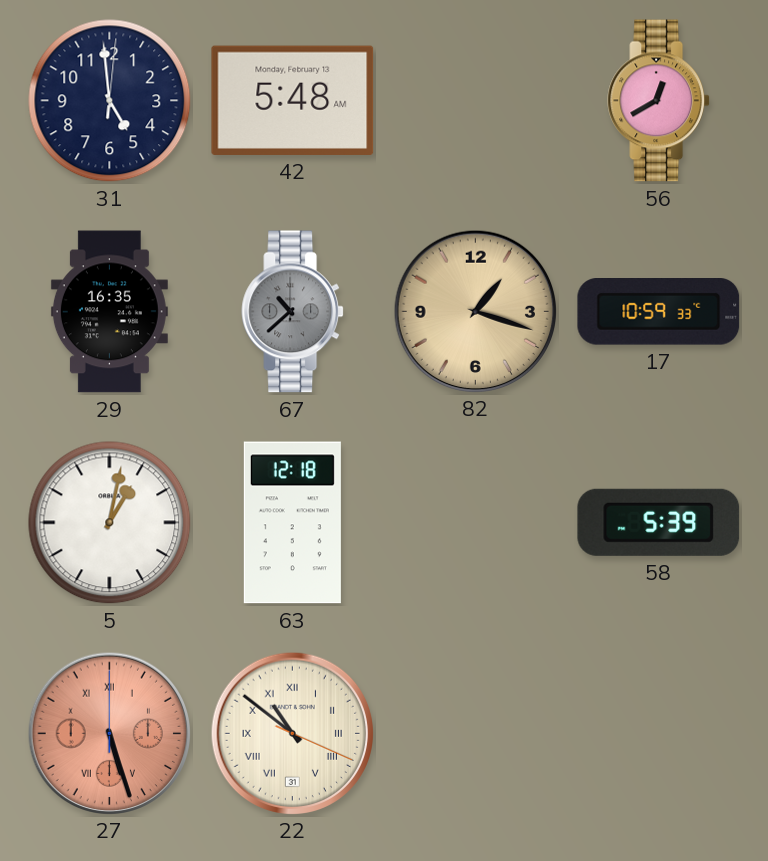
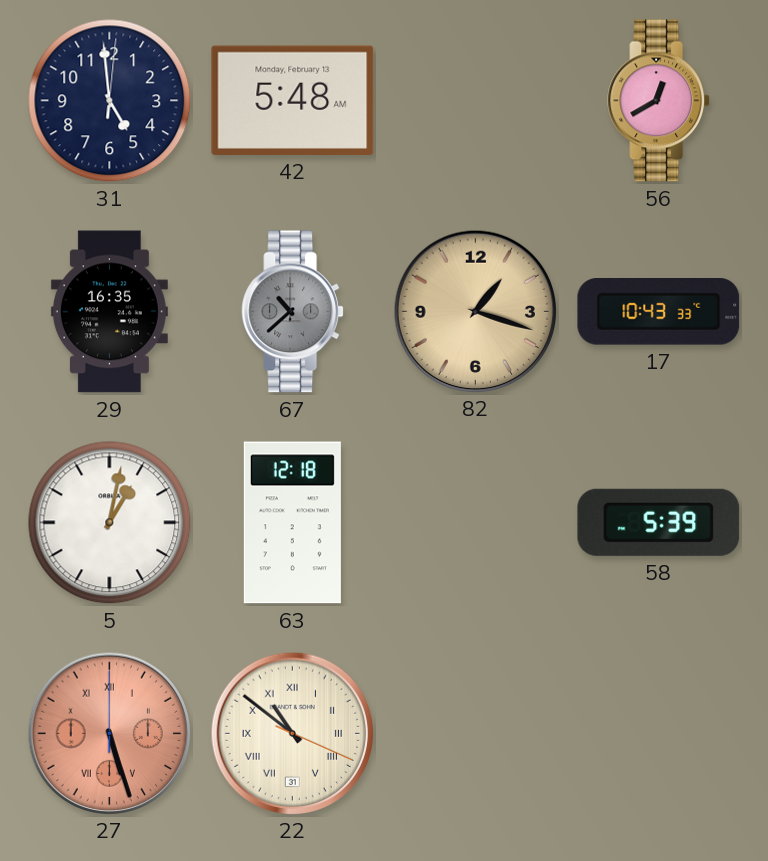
17: 10:59 -> 10:43 (659, 312)
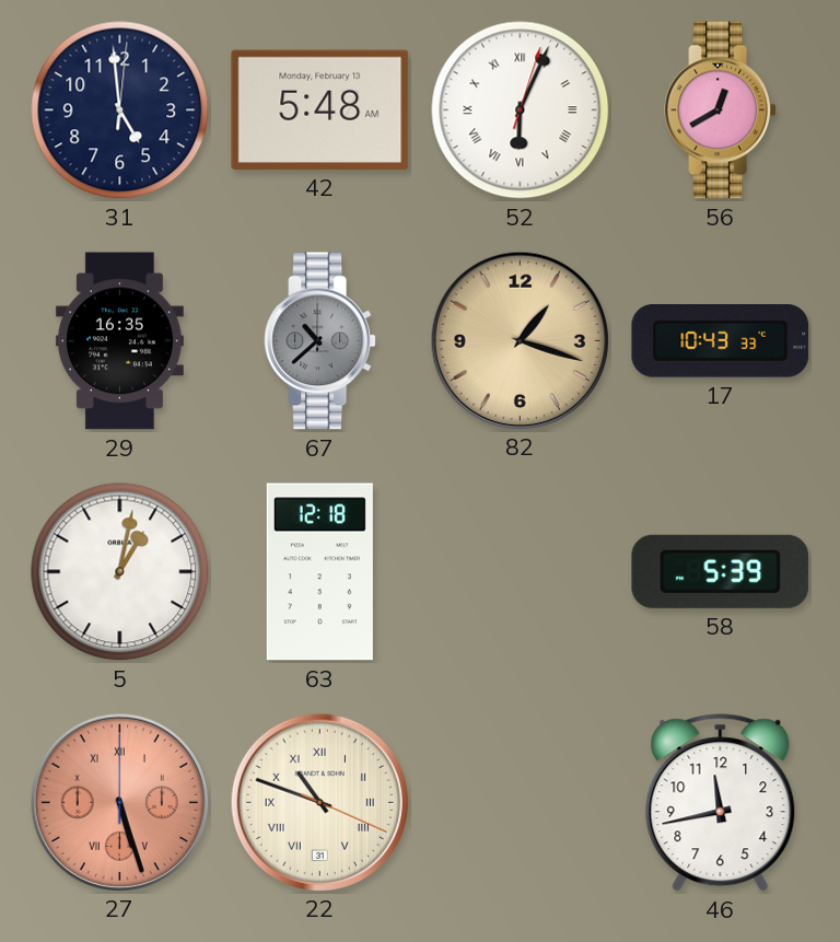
52: none -> 6:04 (521, 111)
22: 10:51 -> 10:48 (319, 802)
46: none -> 11:43 (721, 803)
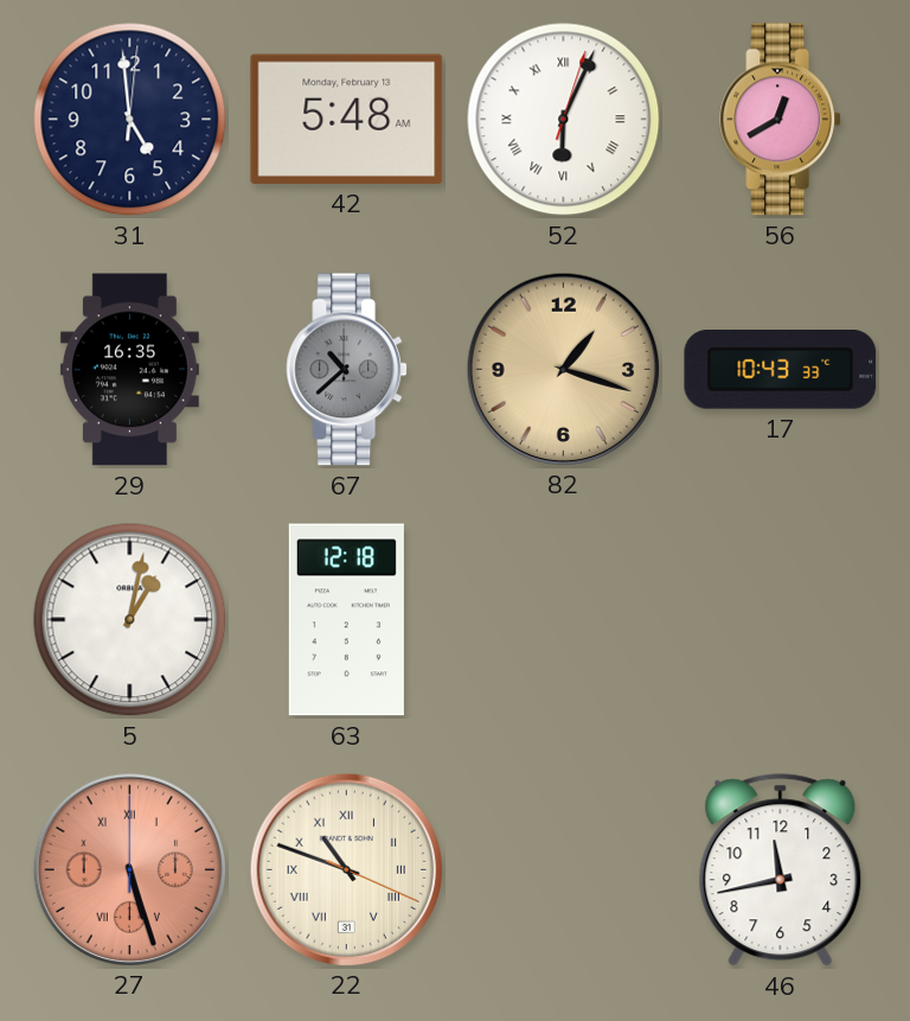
58: 5:39 -> none (721, 571)
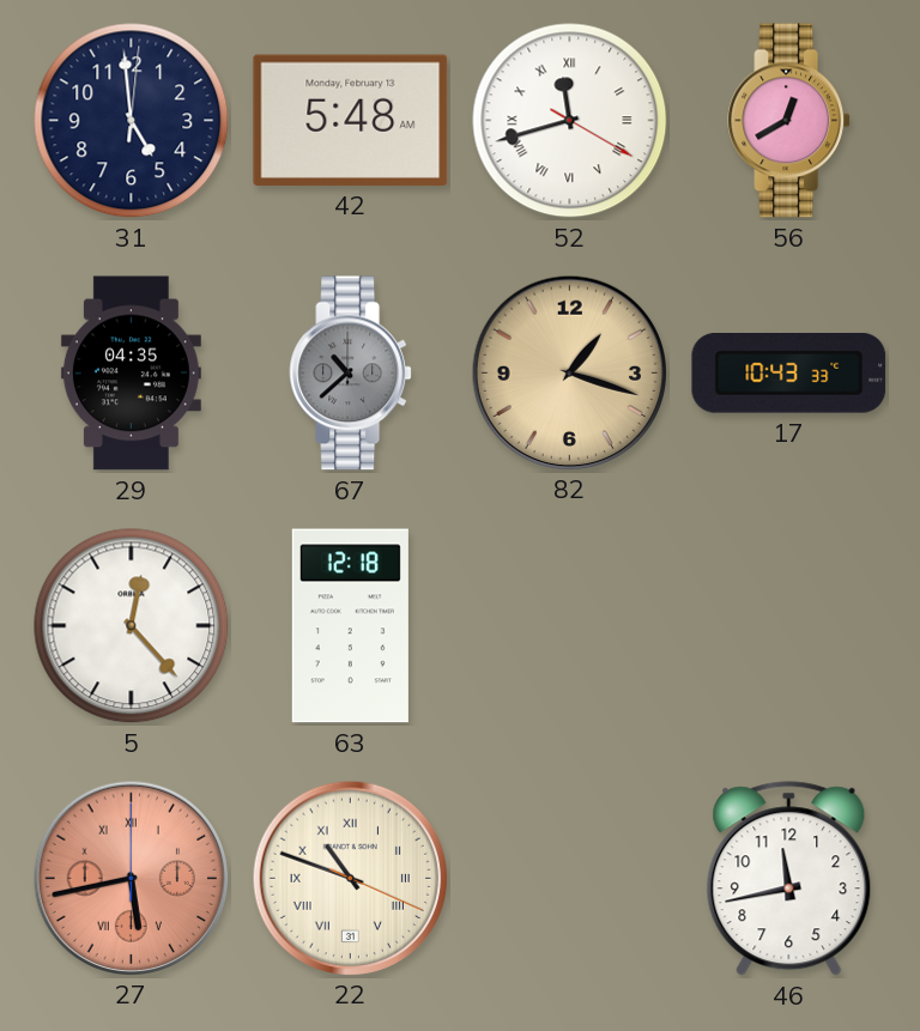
52: 6:04 -> 11:42 (570, 121)
29: 16:35 -> 04:35 (131, 374)
5: 1:02 -> 12:23 (132, 626)
27: 5:27 -> 5:43 (131, 878)
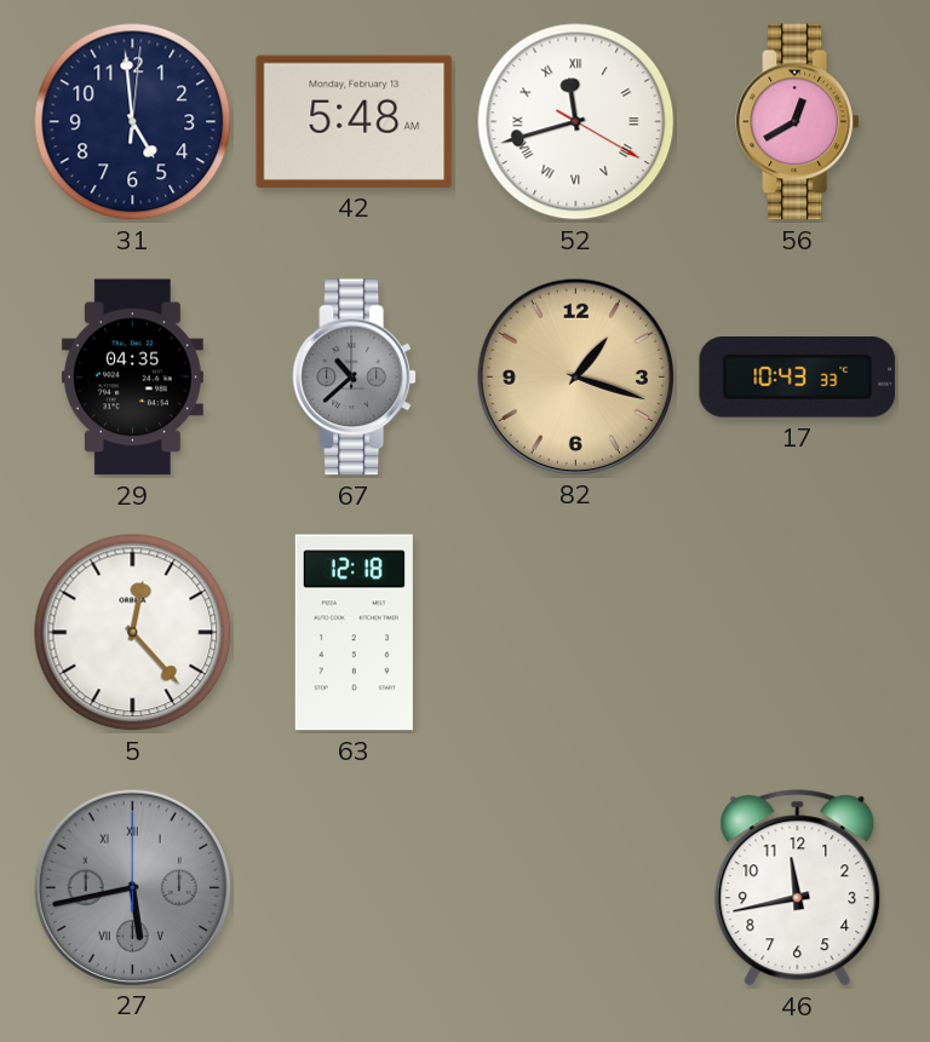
27 dial: salmon -> grey (132, 887)
22: 10:48 -> none (350, 878)
